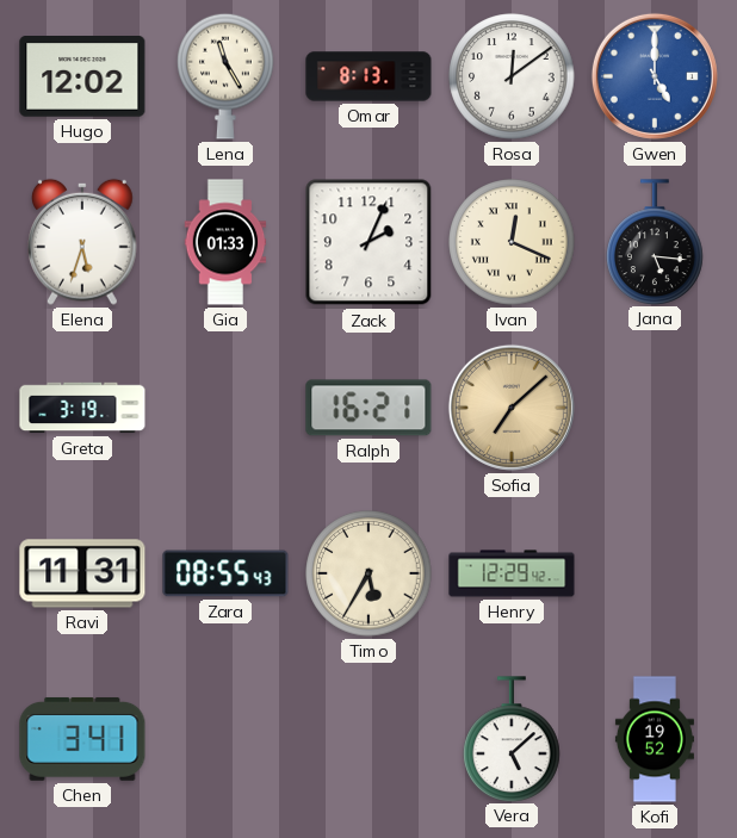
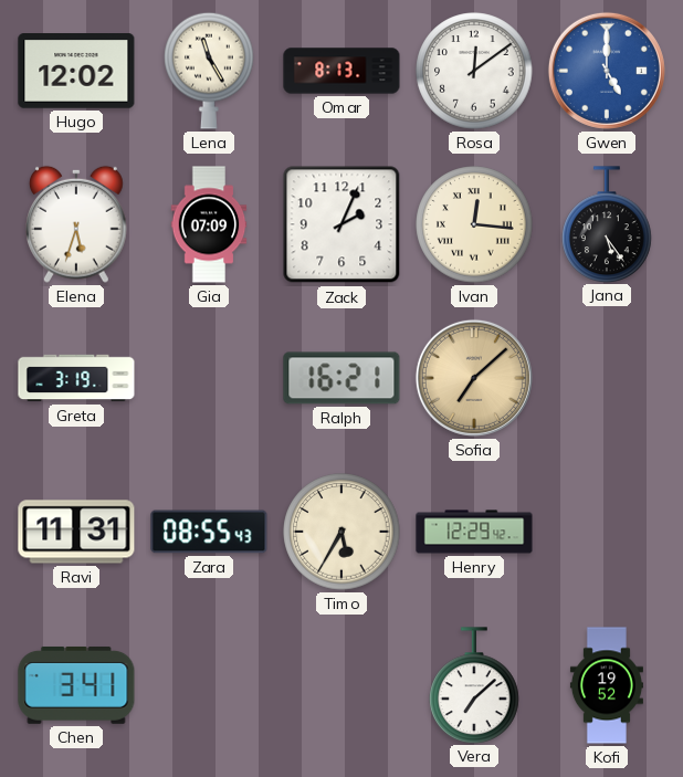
Gia: 01:33 -> 07:09 (209, 224)
Ivan: 12:19 -> 12:16 (474, 224)
Jana: 5:16 -> 5:24 (607, 224)
Vera: 5:08 -> 7:08 (474, 685)
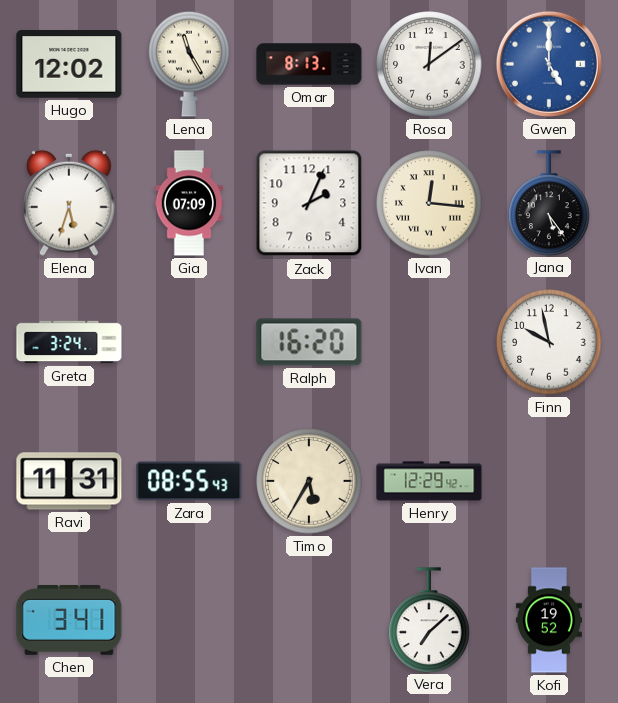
Greta: 3:19 -> 3:24 (69, 342)
Ralph: 16:21 -> 16:20 (309, 342)
Sofia: 7:08 -> none (474, 378)
Finn: none -> 9:58 (549, 342)
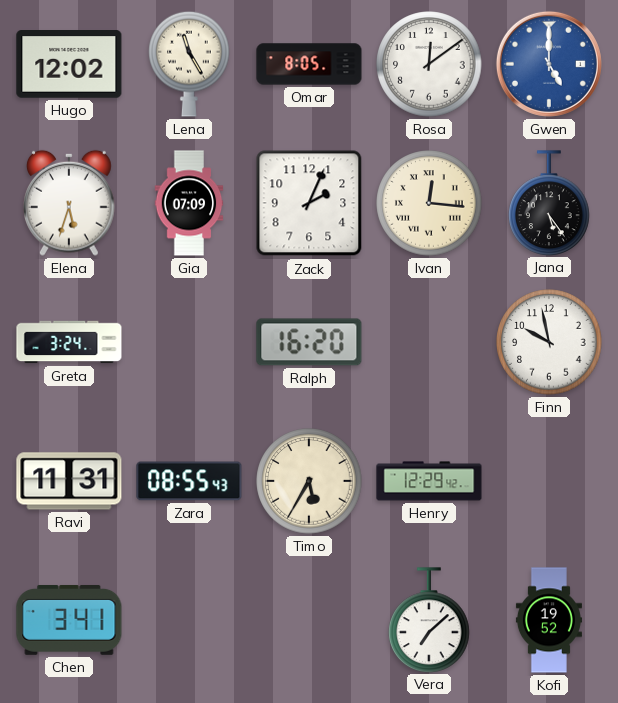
Omar: 8:13 -> 8:05 (309, 64)
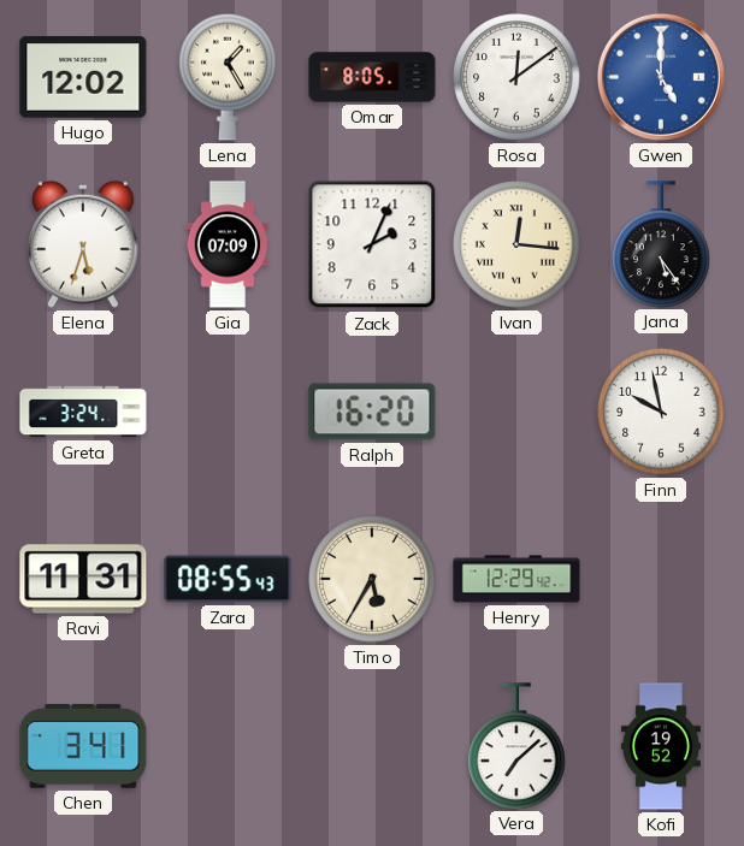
Lena: 11:25 -> 1:25 (228, 77)
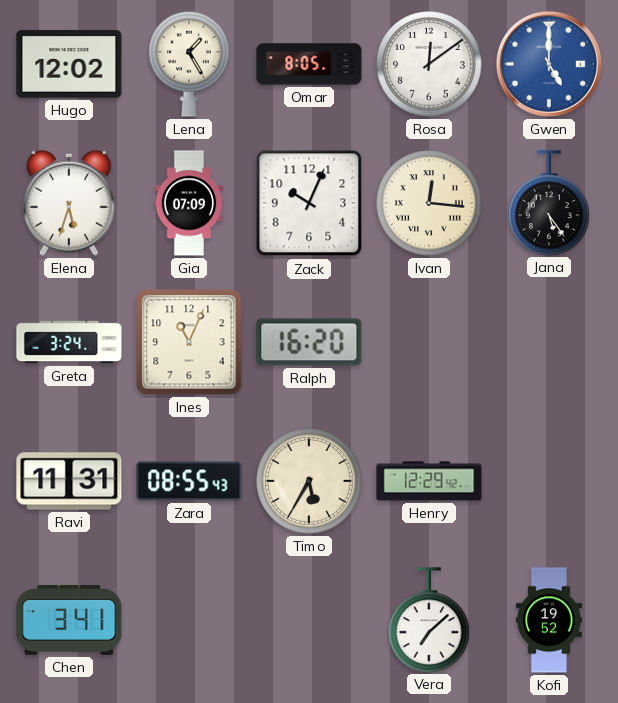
Zack: 2:04 -> 10:04 (309, 203)
Ines: none -> 11:04 (189, 342)
Finn: 9:58 -> none (661, 412)
